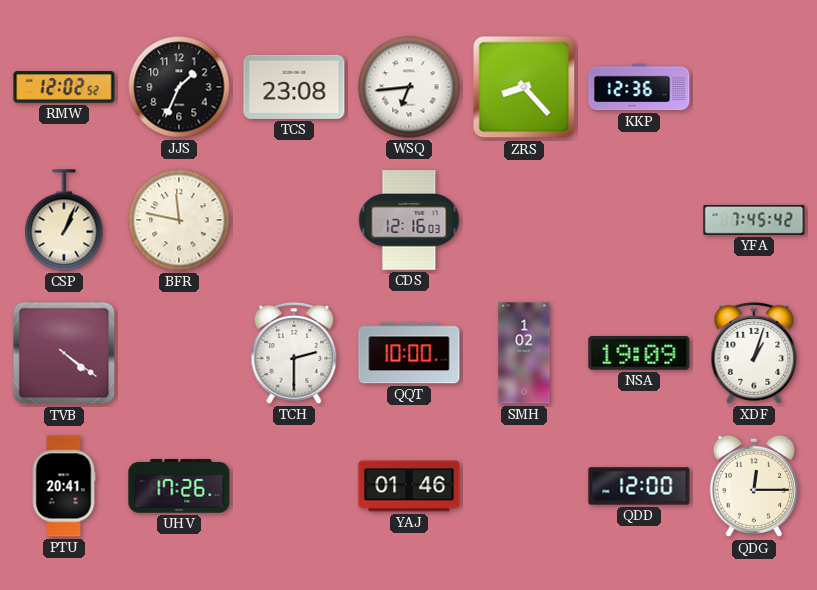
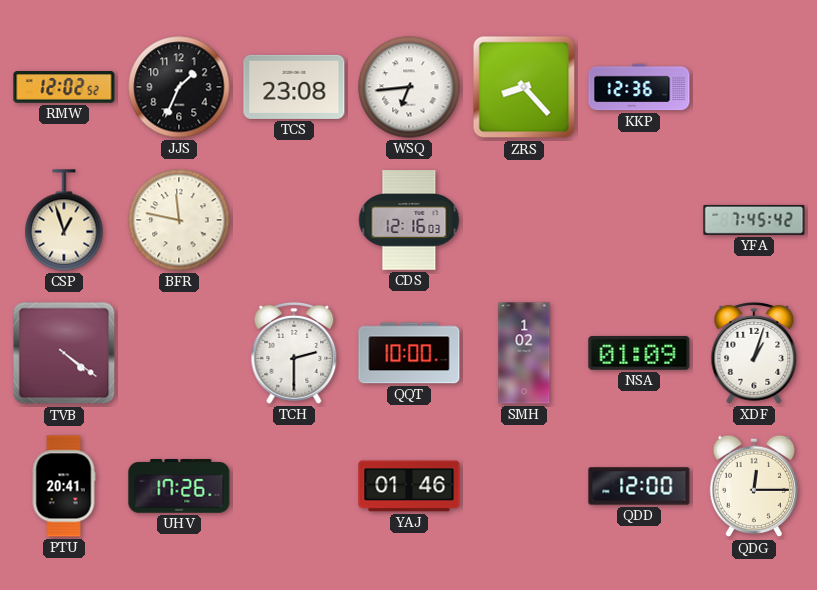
CSP: 1:04 -> 12:57 (64, 220)
NSA: 19:09 -> 01:09 (639, 353)
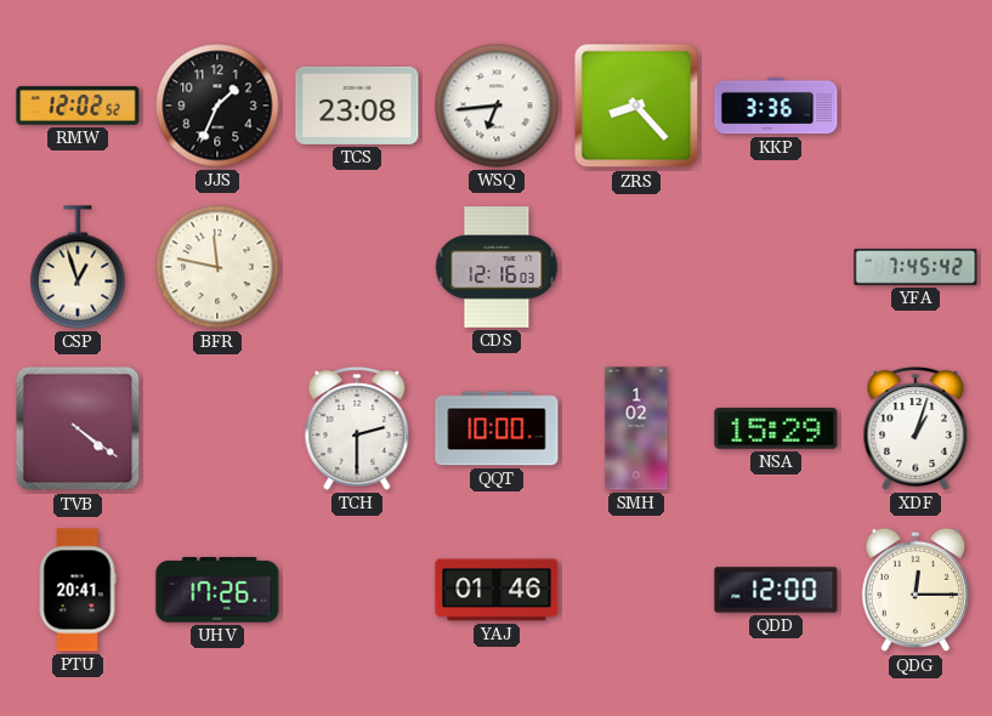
KKP: 12:36 -> 3:36 (776, 106)
NSA: 01:09 -> 15:29 (776, 428)
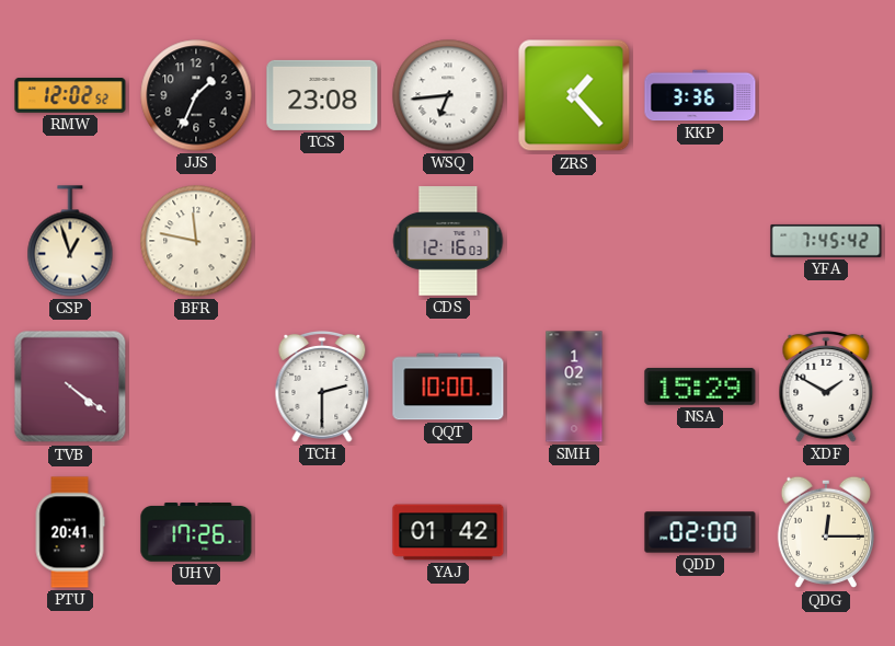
ZRS: 8:23 -> 1:23 (574, 95)
XDF: 1:03 -> 1:50 (826, 387)
YAJ: 01:46 -> 01:42 (448, 532)
QDD: 12:00 -> 02:00 (700, 532)
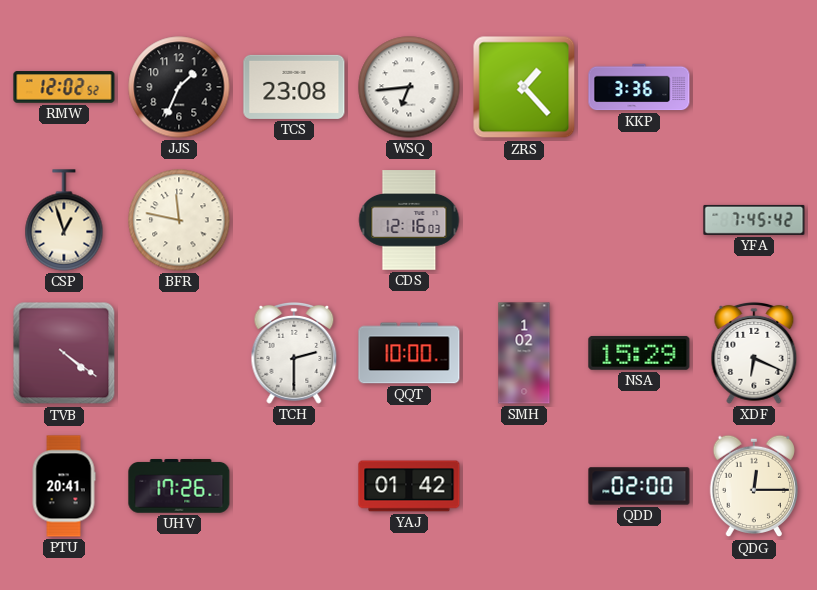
XDF: 1:50 -> 6:19 (754, 353)
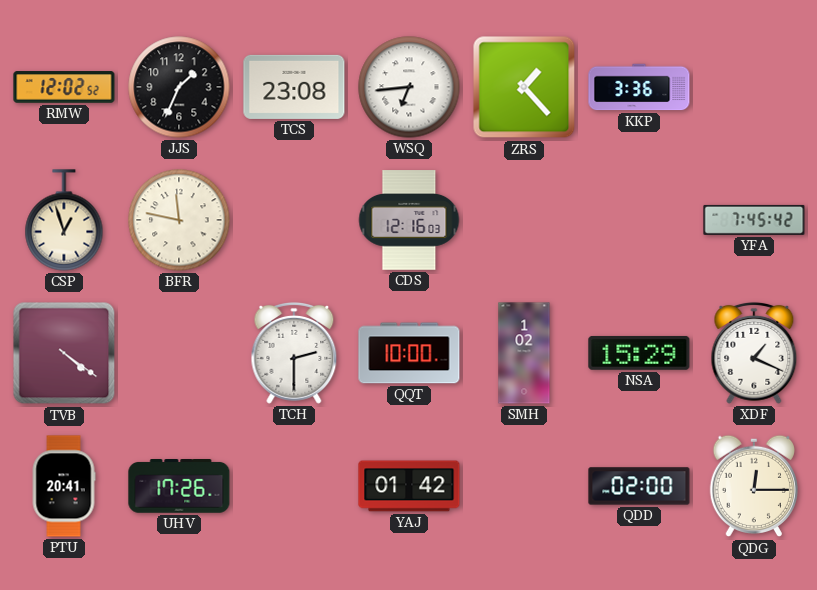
XDF: 6:19 -> 1:19 (754, 353)
